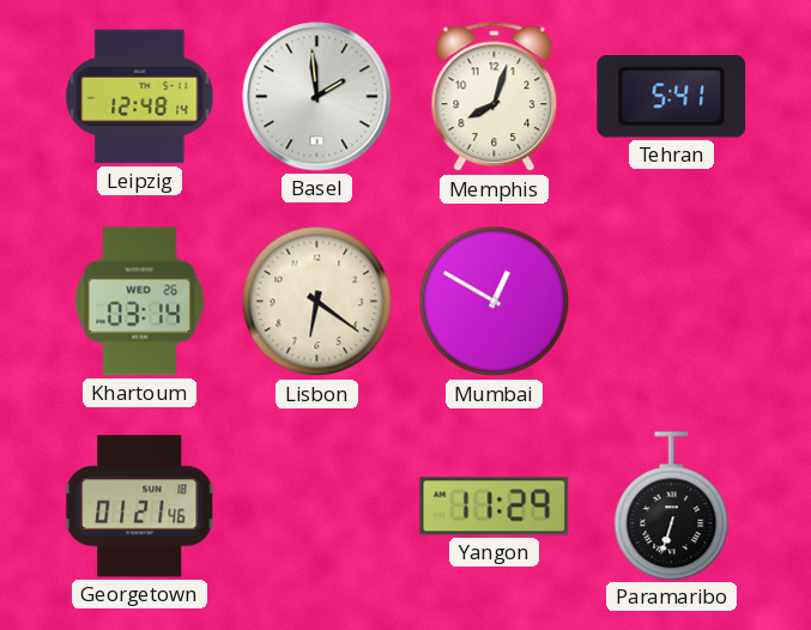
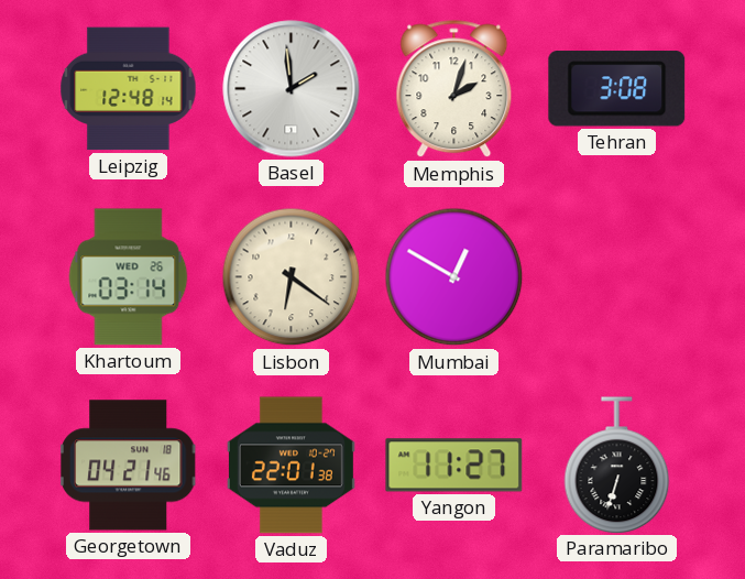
Memphis: 8:03 -> 2:03 (454, 89)
Tehran: 5:41 -> 3:08 (617, 89)
Georgetown: 01:21 -> 04:21 (128, 466)
Vaduz: none -> 22:01 (291, 466)
Yangon: 11:29 -> 11:27 (454, 466)
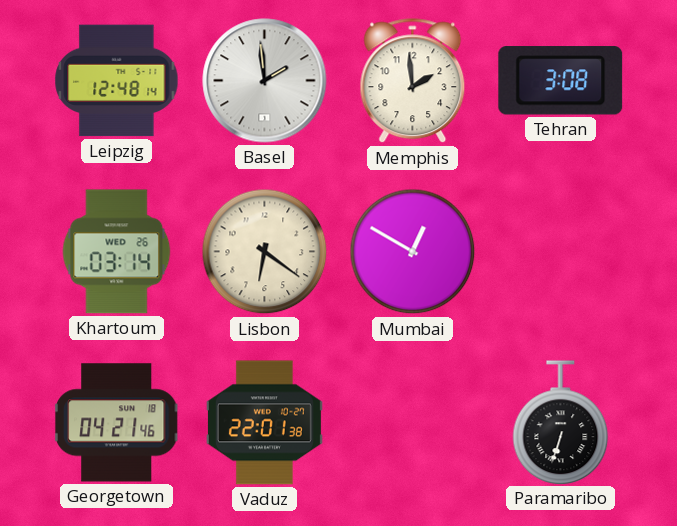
Memphis: 2:03 -> 1:59 (413, 81)
Yangon: 11:27 -> none (454, 466)
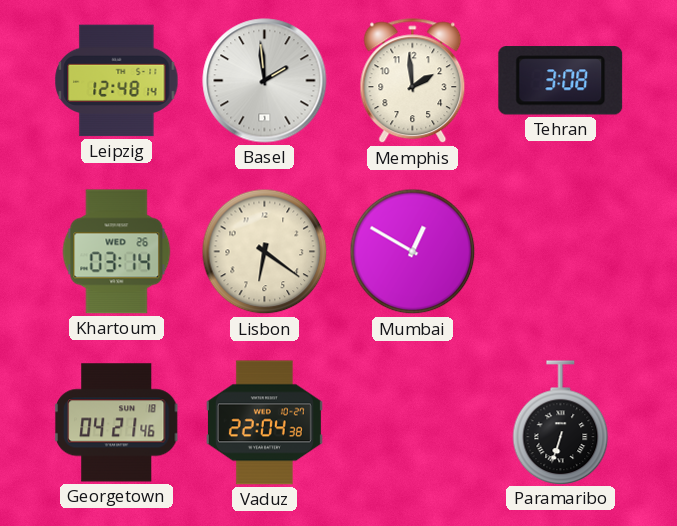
Vaduz: 22:01 -> 22:04 (264, 423)
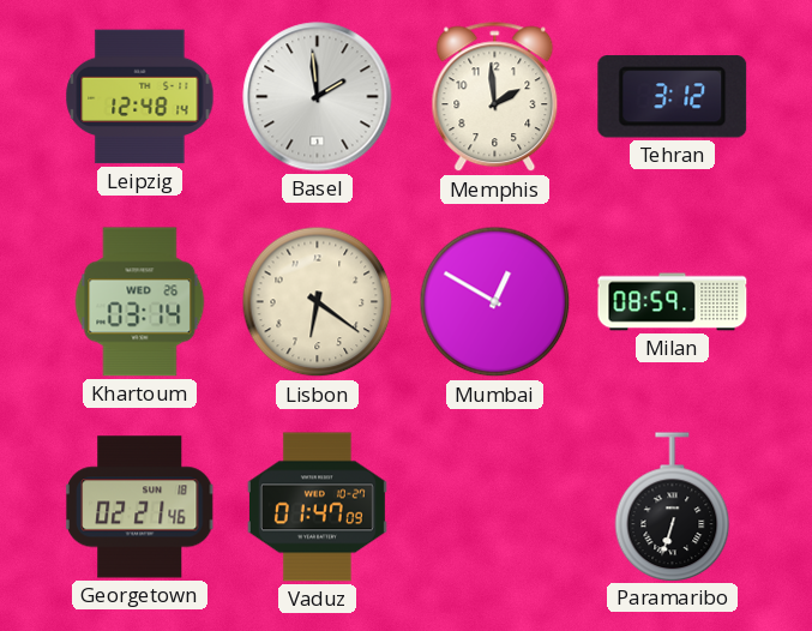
Tehran: 3:08 -> 3:12 (673, 97)
Milan: none -> 08:59 (673, 302)
Georgetown: 04:21 -> 02:21 (139, 507)
Vaduz: 22:04 -> 01:47 (317, 507)
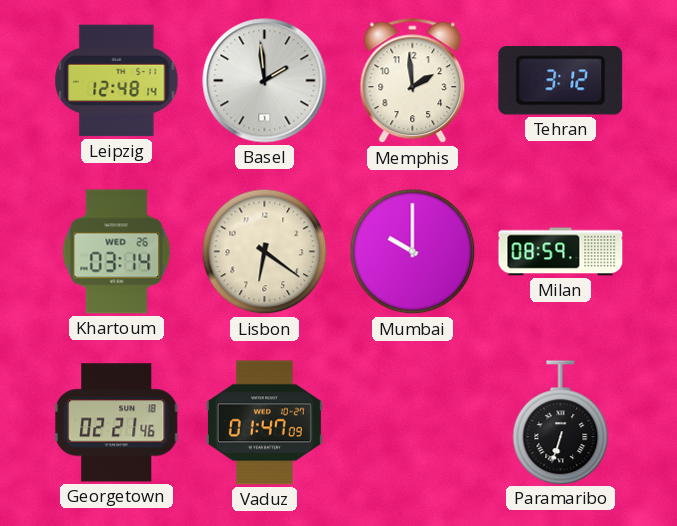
Mumbai: 12:50 -> 10:00 (413, 252)
